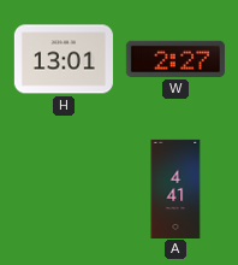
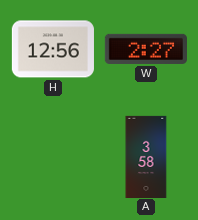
H: 13:01 -> 12:56 (53, 49)
A: 4:41 -> 3:58 (146, 156)
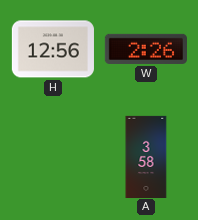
W: 2:27 -> 2:26 (146, 49)
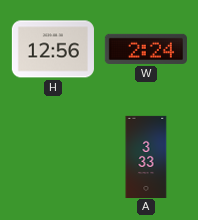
W: 2:26 -> 2:24 (146, 49)
A: 3:58 -> 3:33 (146, 156)
